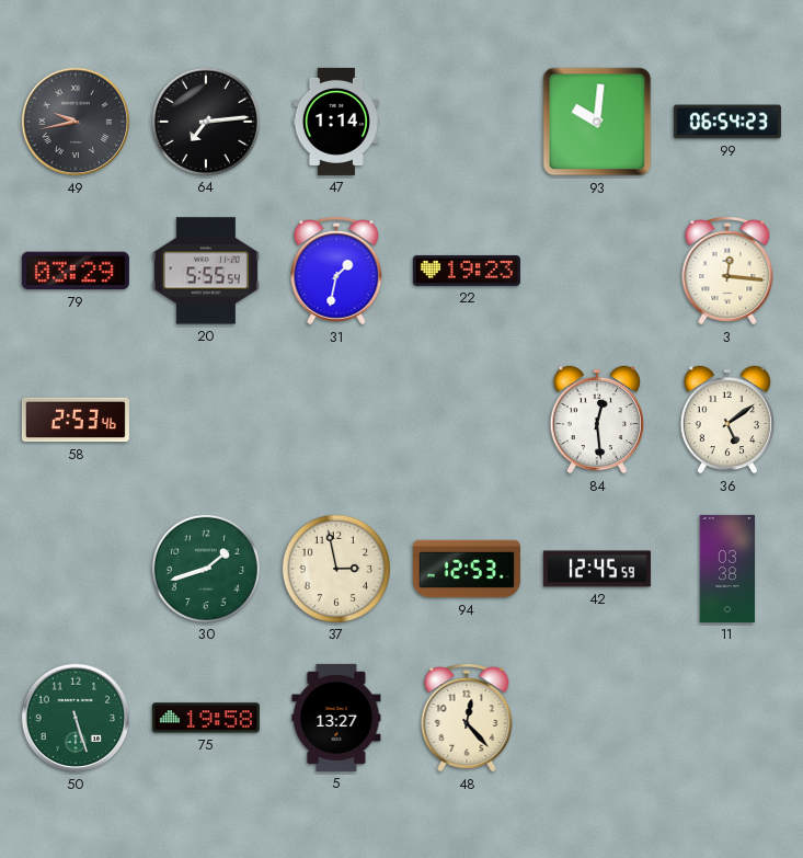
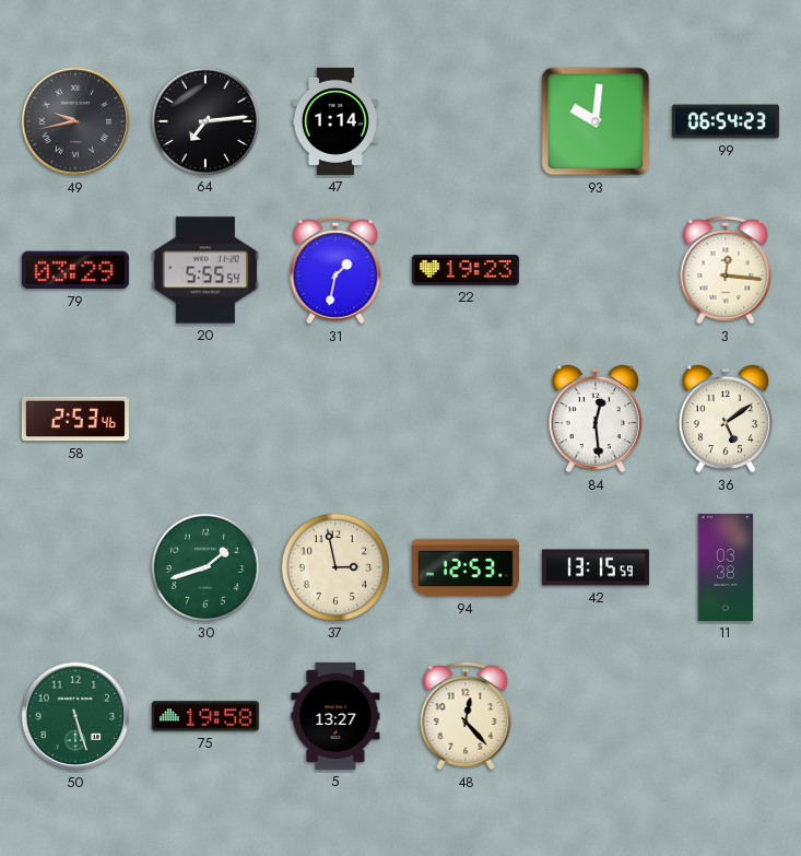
42: 12:45 -> 13:15 (596, 567)
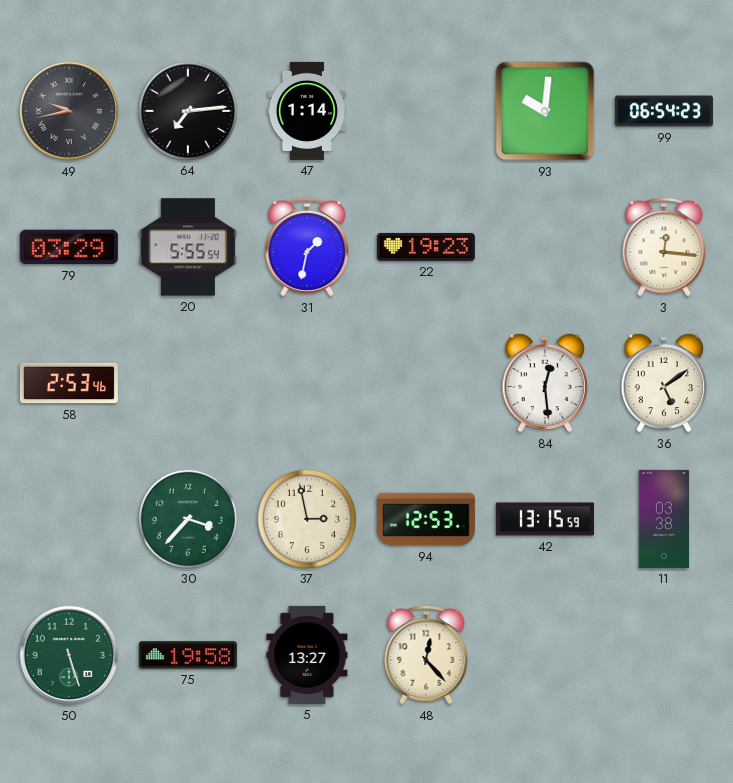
30: 1:42 -> 3:37 (188, 519)
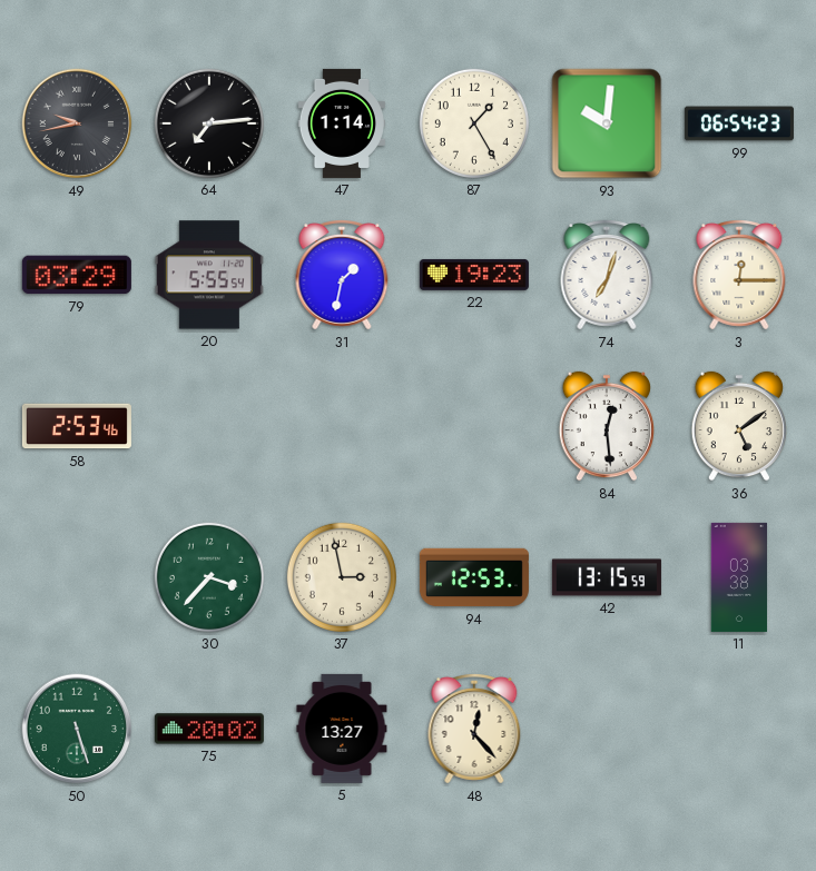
87: none -> 1:25 (474, 123)
74: none -> 7:03 (607, 276)
3: 12:16 -> 12:15 (739, 276)
75: 19:58 -> 20:02 (209, 729)
